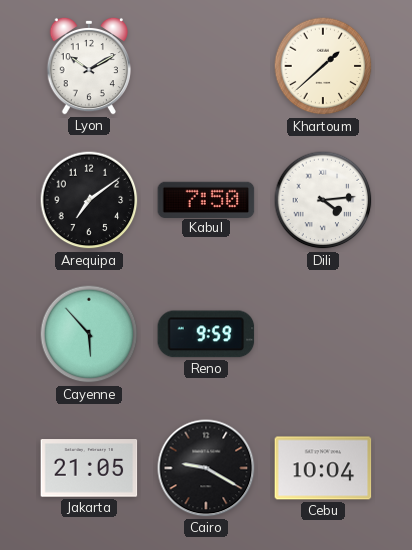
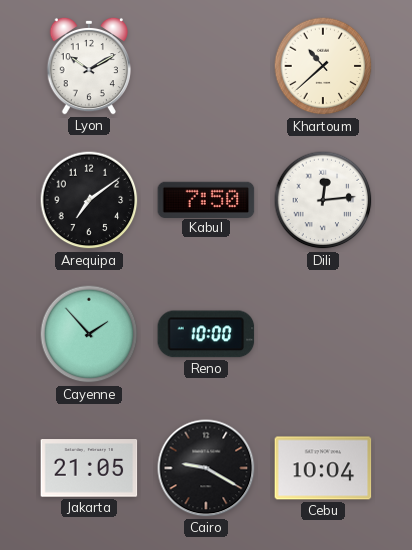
Khartoum: 1:38 -> 10:38 (323, 66)
Dili: 4:14 -> 12:14 (323, 200)
Cayenne: 5:53 -> 1:53 (89, 334)
Reno: 9:59 -> 10:00 (206, 334)
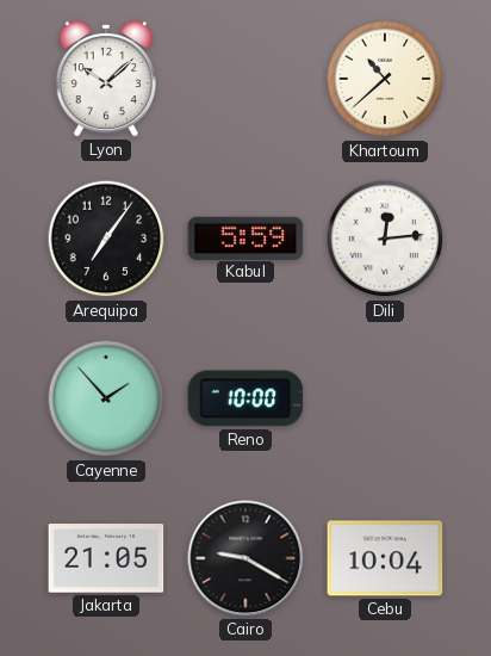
Lyon: 10:10 -> 10:08 (106, 79)
Arequipa: 7:09 -> 7:06 (106, 239)
Kabul: 7:50 -> 5:59 (245, 237)
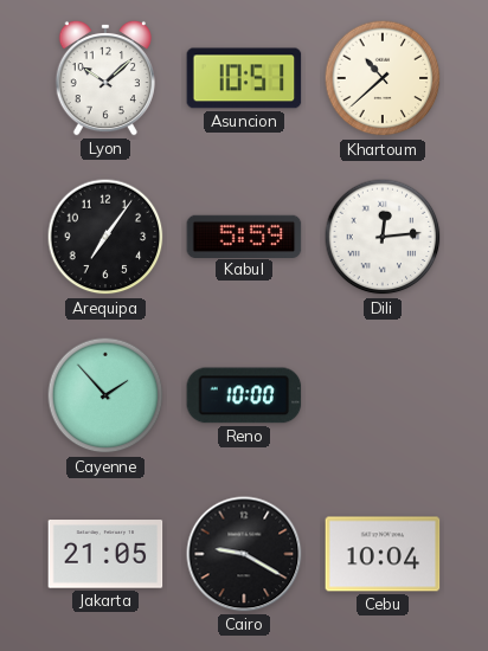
Asuncion: none -> 10:51 (244, 78)
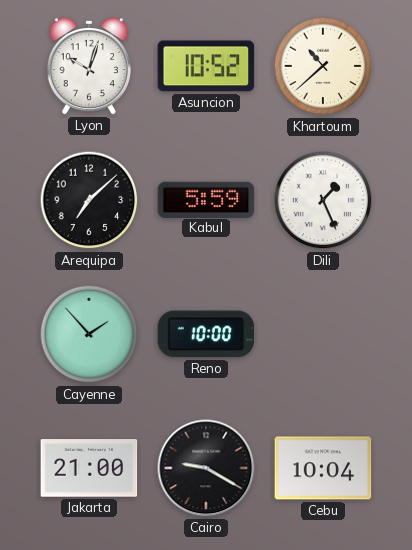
Lyon: 10:08 -> 10:03 (89, 66)
Asuncion: 10:51 -> 10:52 (206, 66)
Arequipa: 7:06 -> 7:08 (89, 200)
Dili: 12:14 -> 1:26 (323, 200)
Jakarta: 21:05 -> 21:00 (89, 468)
